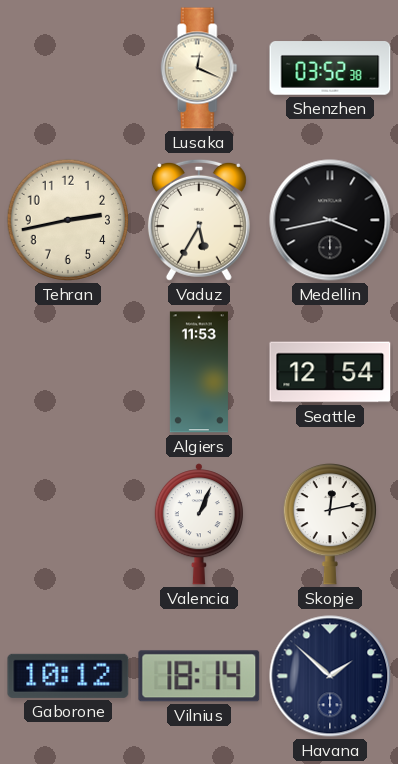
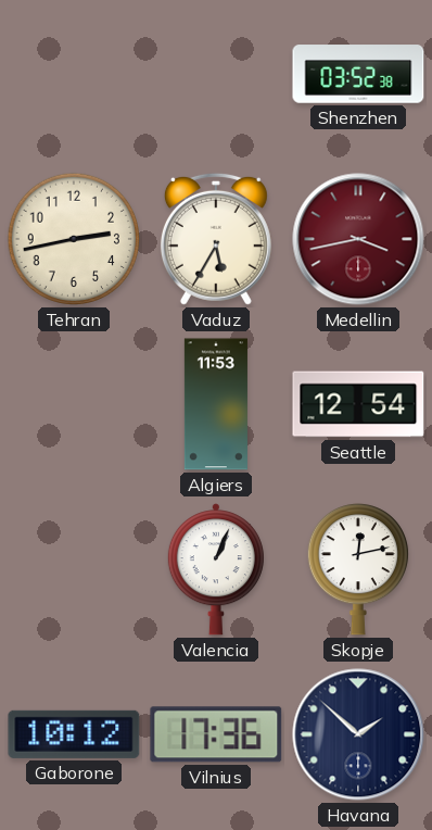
Lusaka: 12:19 -> none (199, 68)
Medellin dial: black -> burgundy (358, 239)
Vilnius: 18:14 -> 17:36 (216, 734)
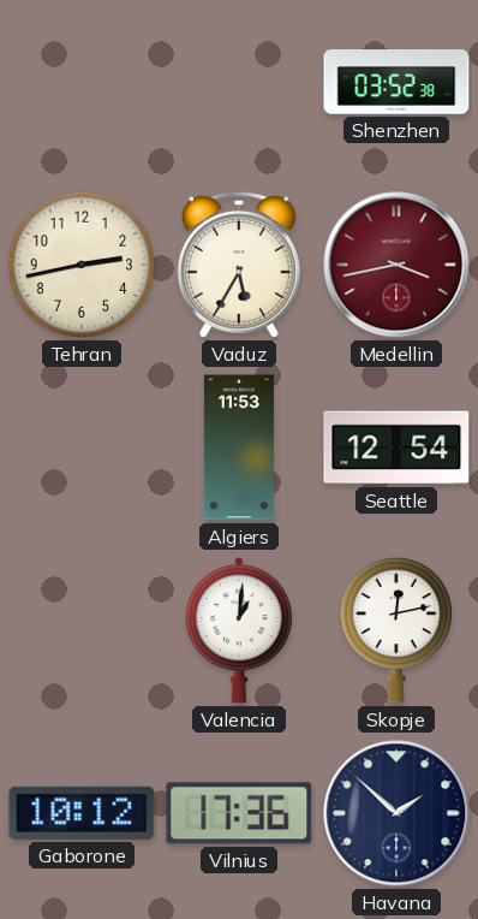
Valencia: 1:04 -> 1:01 (239, 630)
